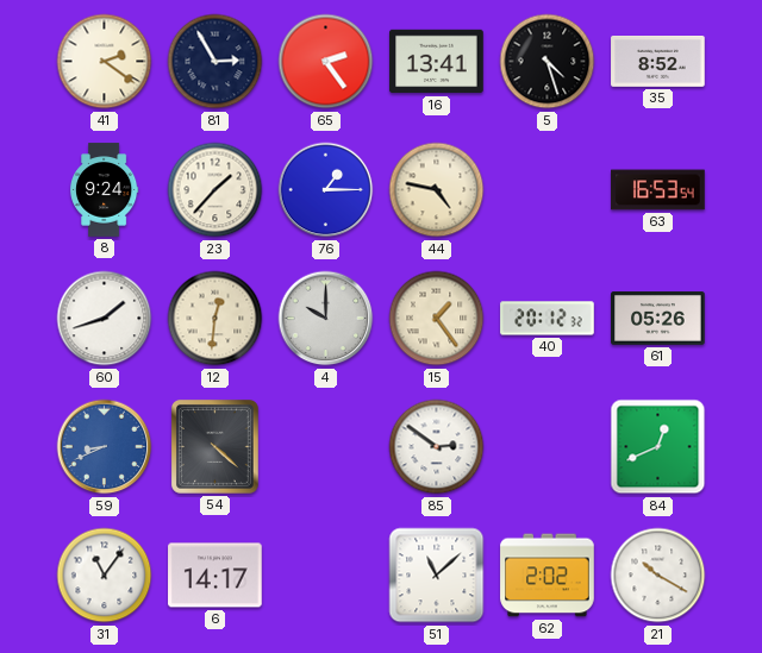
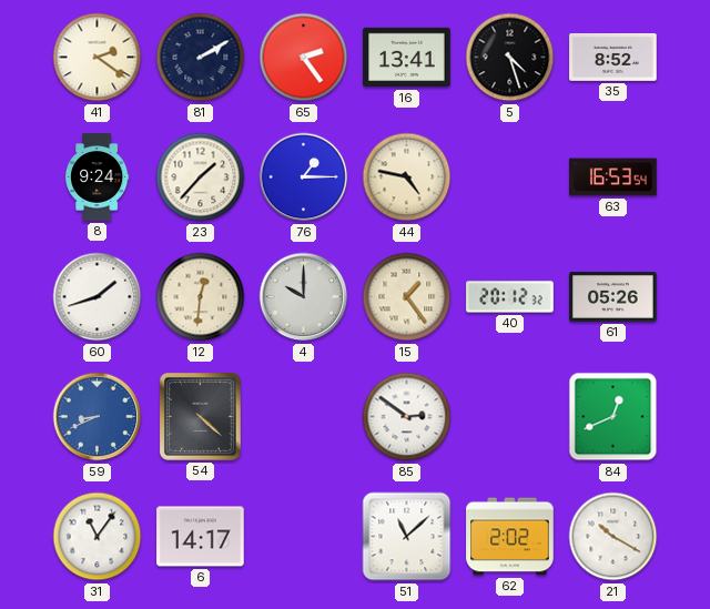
81: 2:55 -> 2:10 (201, 58)
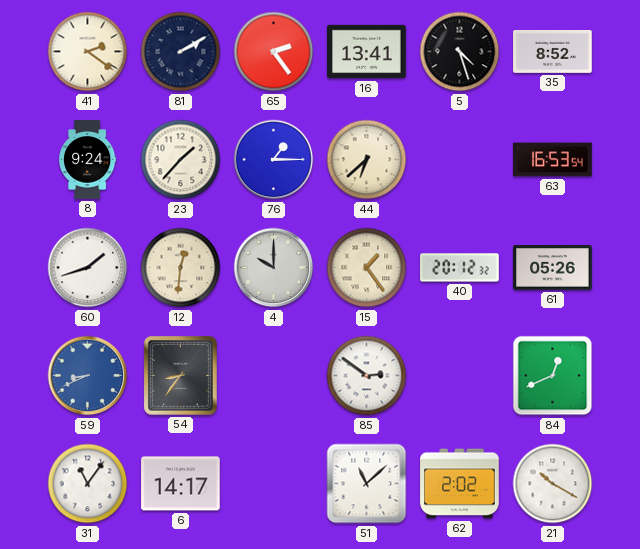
44: 4:47 -> 6:38 (367, 160)
54: 4:22 -> 8:36 (180, 375)
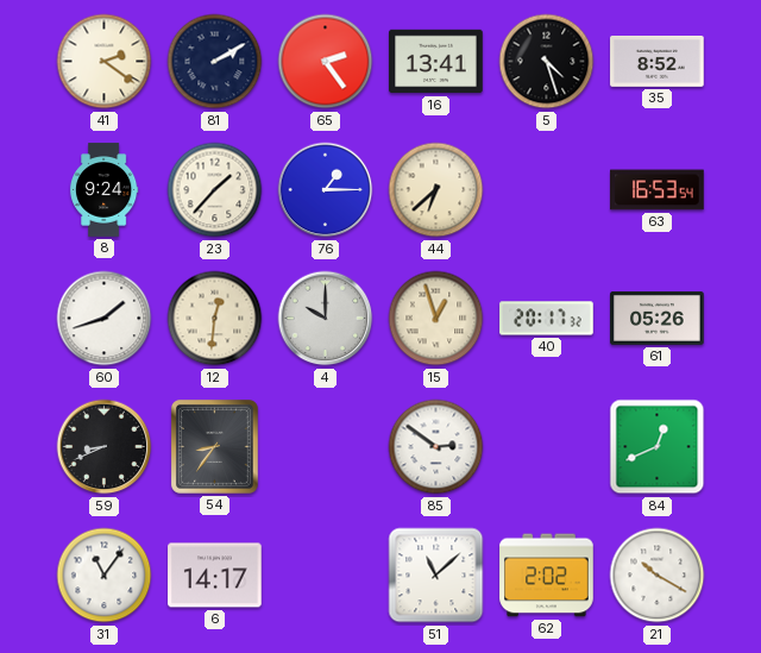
15: 1:24 -> 12:57 (436, 319)
40: 20:12 -> 20:17 (547, 319)
59 dial: blue -> black (105, 447)
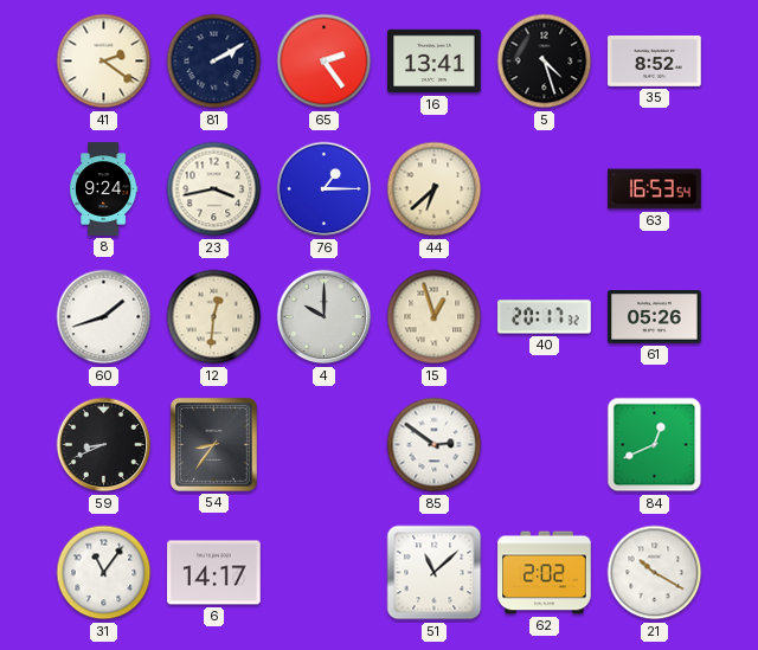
23: 1:37 -> 3:43 (214, 189)
